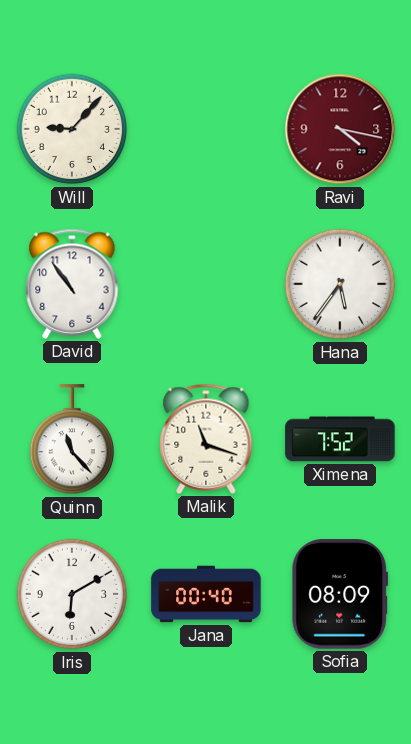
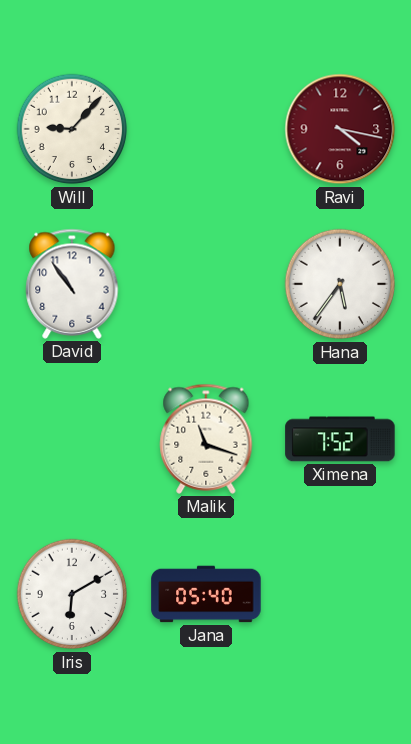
Quinn: 11:23 -> none (71, 440)
Jana: 00:40 -> 05:40 (206, 594)
Sofia: 08:09 -> none (340, 594)
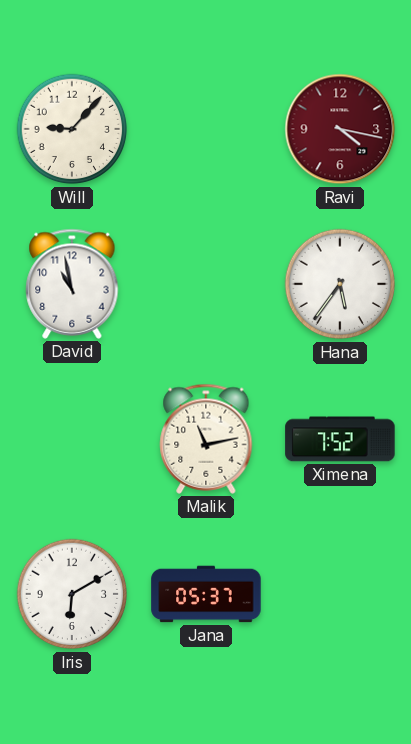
David: 10:54 -> 10:58 (72, 284)
Malik: 11:18 -> 11:13 (206, 439)
Jana: 05:40 -> 05:37 (206, 594)
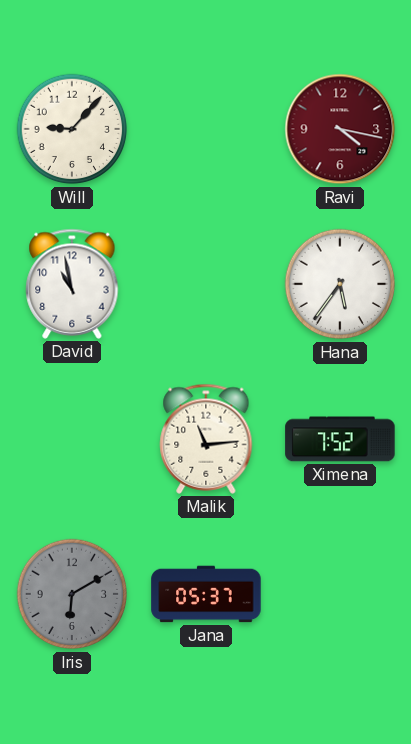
Malik: 11:13 -> 11:14 (206, 439)
Iris dial: white -> grey (72, 594)
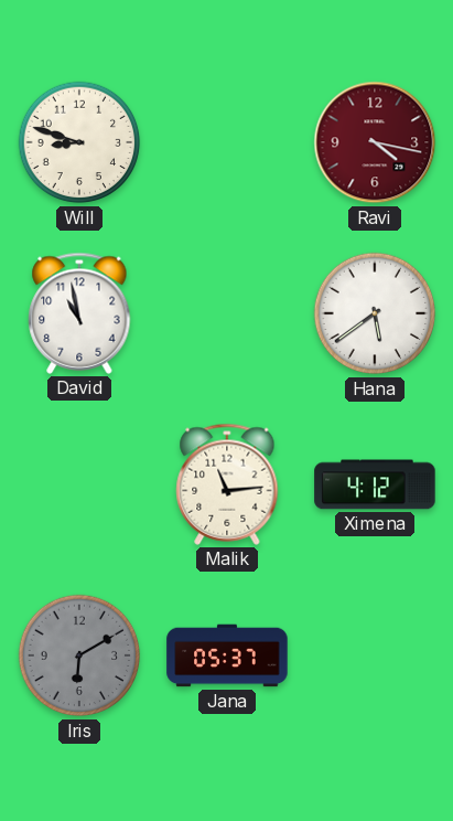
Will: 9:07 -> 8:48 (79, 142)
Hana: 5:36 -> 5:39 (375, 313)
Ximena: 7:52 -> 4:12 (375, 484)
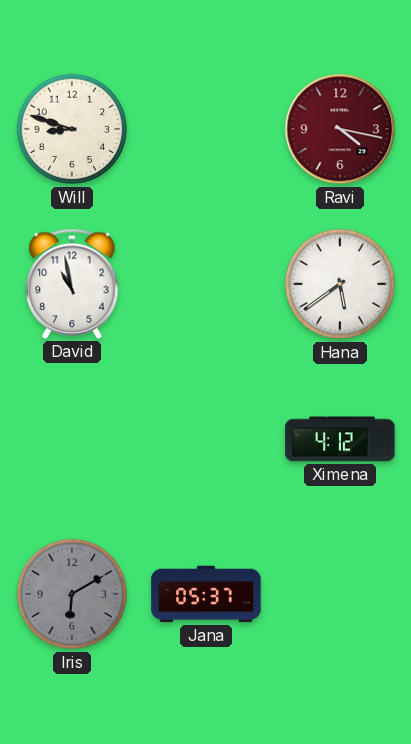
Malik: 11:14 -> none (227, 484)
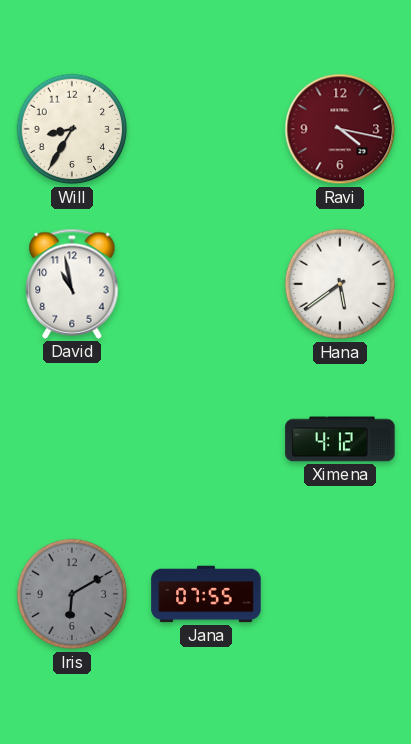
Will: 8:48 -> 8:35 (72, 129)
Jana: 05:37 -> 07:55 (206, 594)
